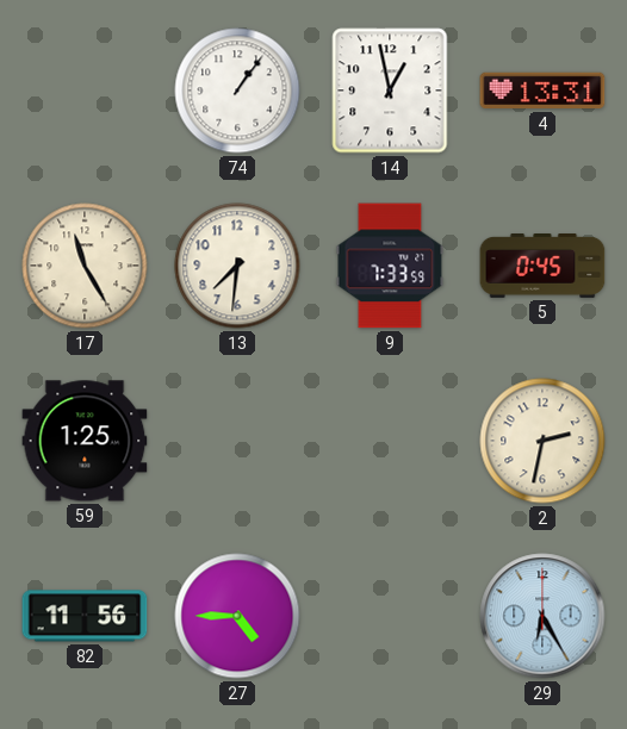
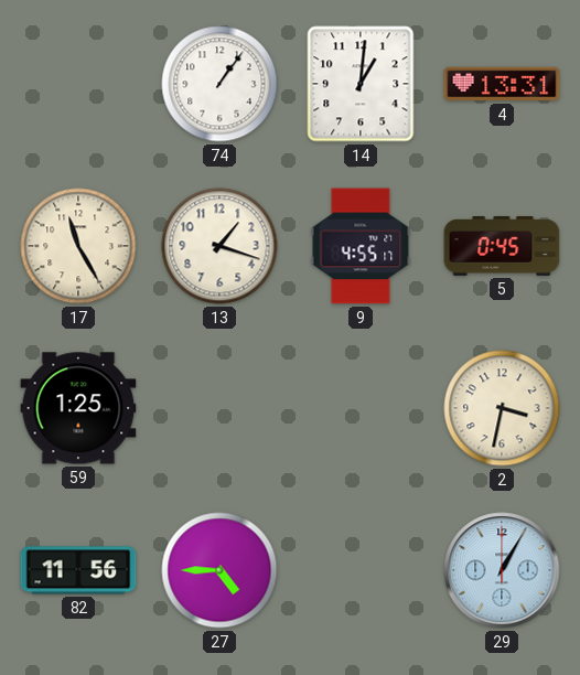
14: 12:58 -> 1:01 (361, 84)
13: 7:31 -> 1:18 (219, 246)
9: 7:33 -> 4:55 (361, 246)
2: 2:32 -> 3:32 (502, 408)
29: 6:25 -> 1:05 (502, 570)
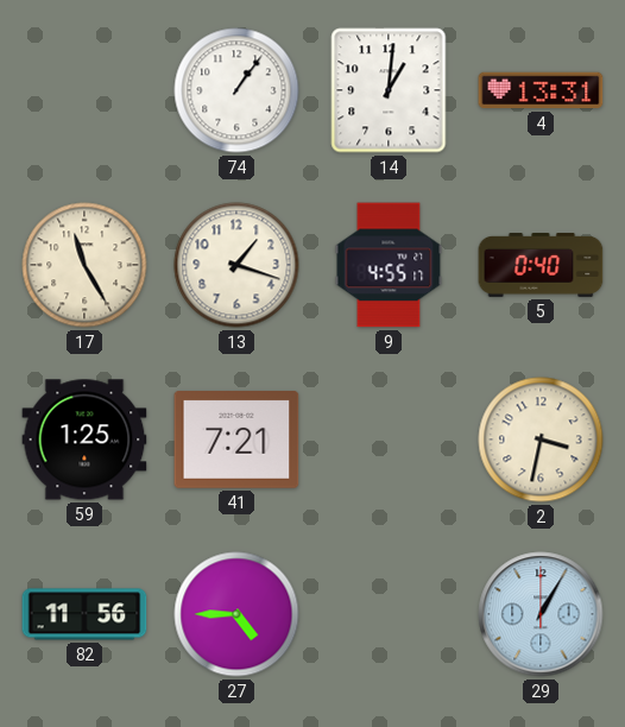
5: 0:45 -> 0:40 (541, 266)
41: none -> 7:21 (236, 441)
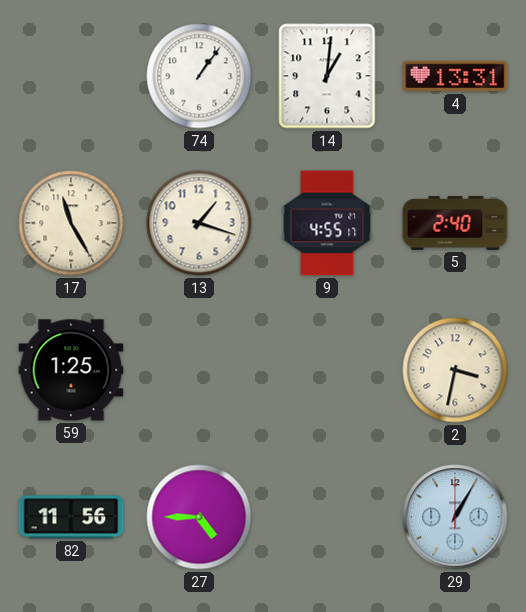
5: 0:40 -> 2:40 (455, 224)
41: 7:21 -> none (236, 441)
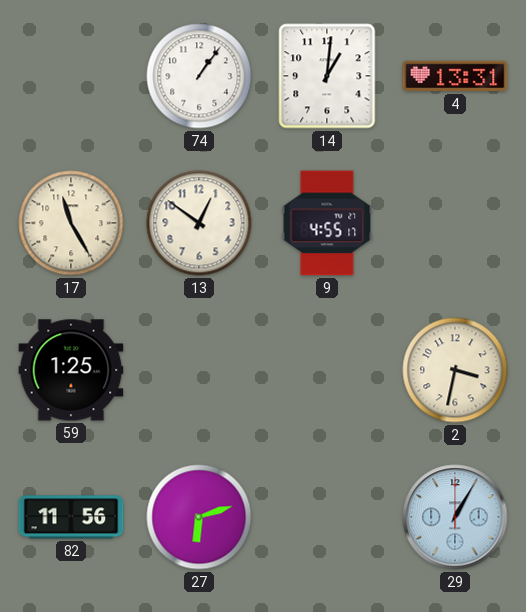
13: 1:18 -> 12:51 (199, 223)
5: 2:40 -> none (455, 224)
27: 4:45 -> 6:12 (199, 517)
